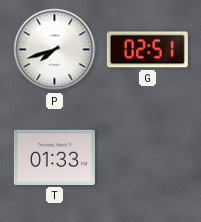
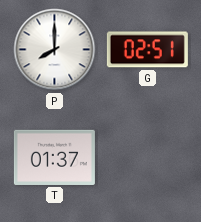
P: 7:42 -> 8:00 (55, 50)
T: 01:33 -> 01:37 (54, 157)
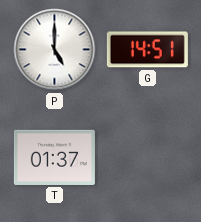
P: 8:00 -> 5:00 (55, 50)
G: 02:51 -> 14:51 (147, 50)
